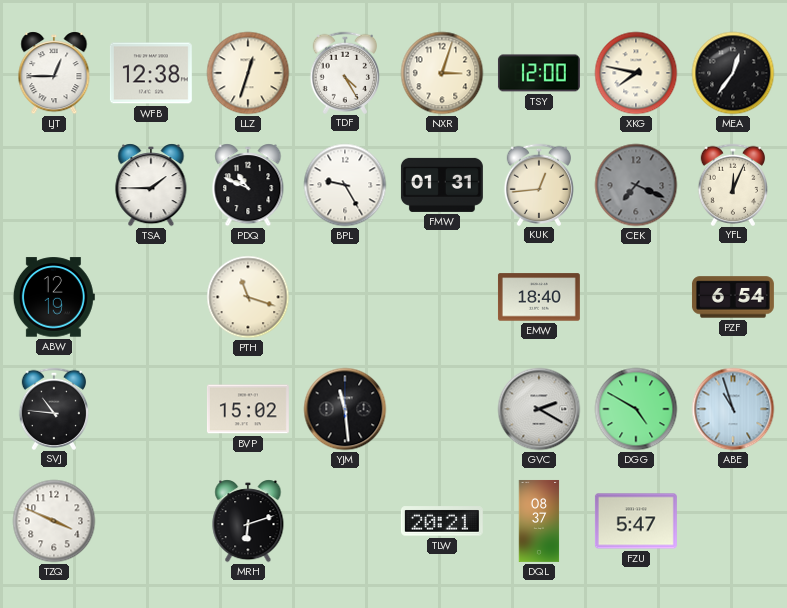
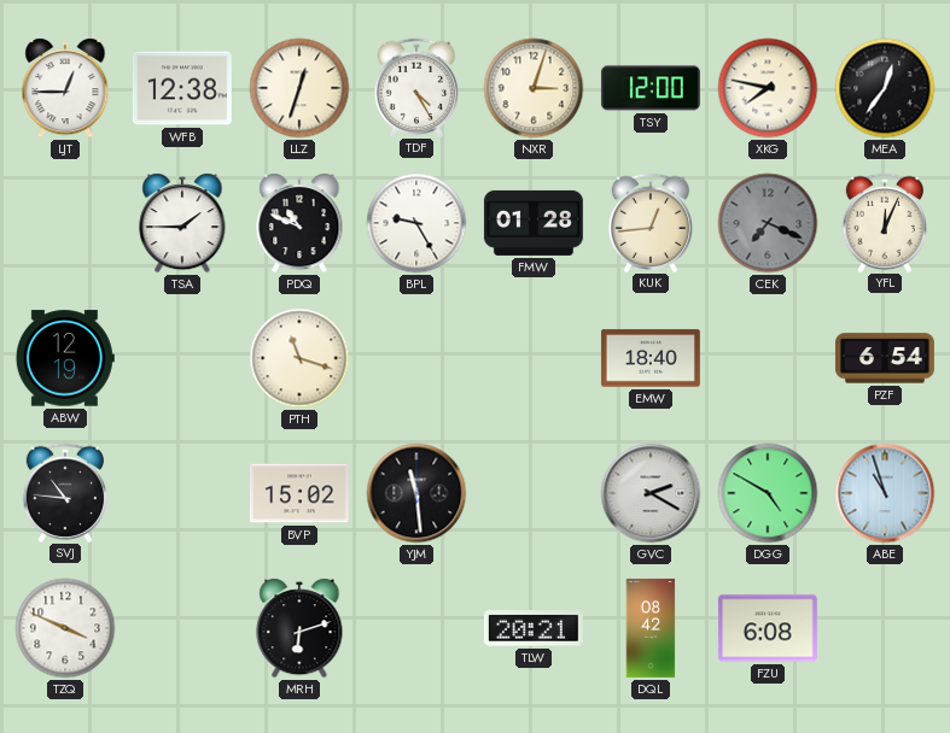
FMW: 01:31 -> 01:28 (534, 223)
DQL: 08:37 -> 08:42 (651, 628)
FZU: 5:47 -> 6:08 (768, 628)
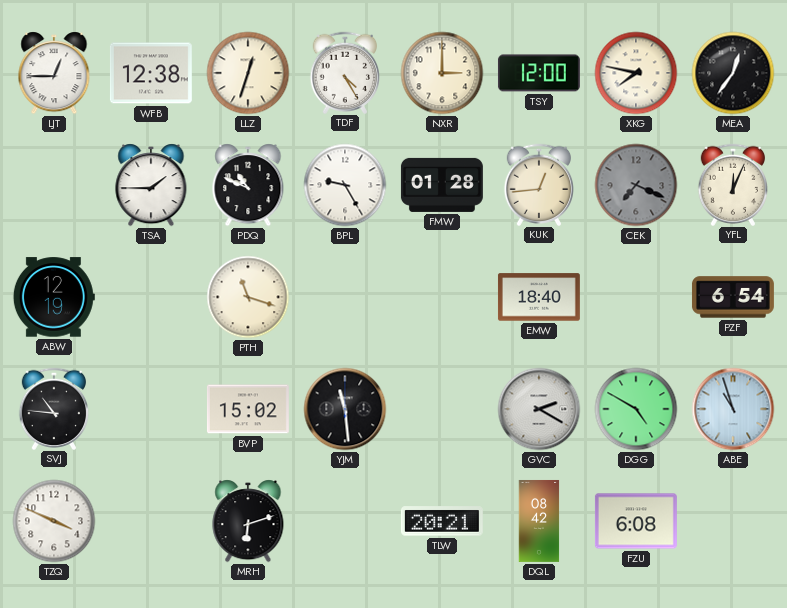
NXR: 3:03 -> 3:00 (442, 73)
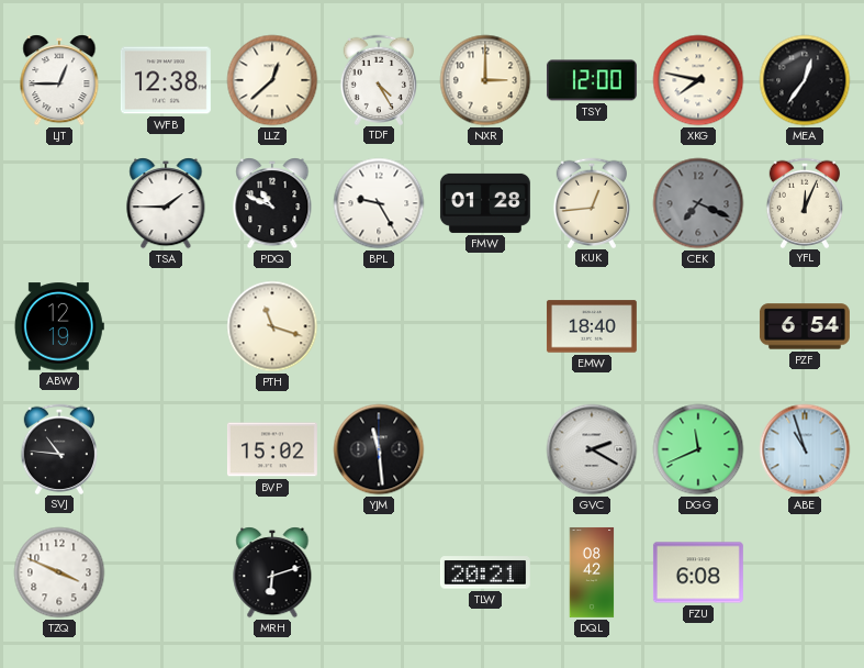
LLZ: 12:33 -> 12:38 (272, 80)
DGG: 4:50 -> 11:41 (698, 449)
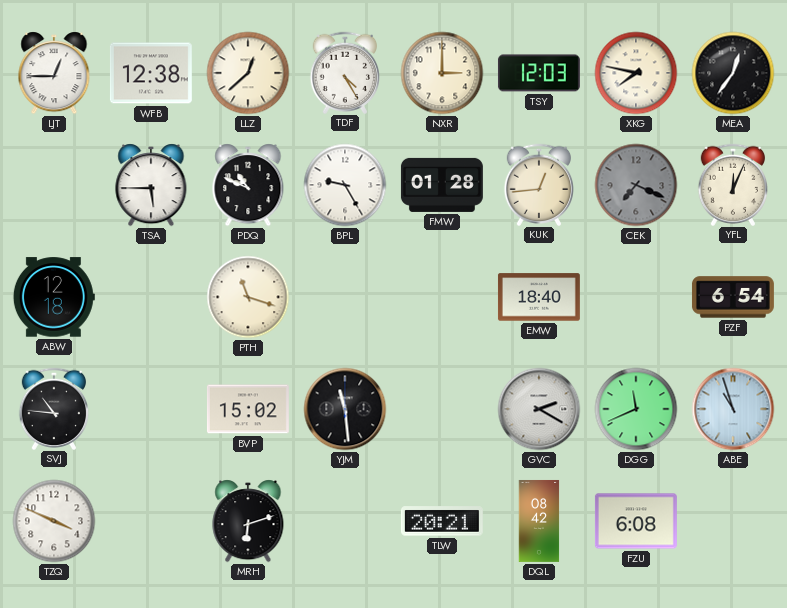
TSY: 12:00 -> 12:03 (539, 73)
TSA: 1:45 -> 5:45 (151, 185)
ABW: 12:19 -> 12:18 (54, 297)
